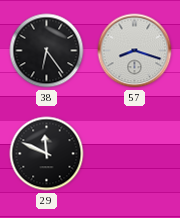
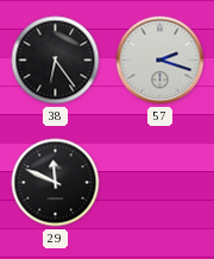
57: 8:18 -> 2:18 (160, 61)
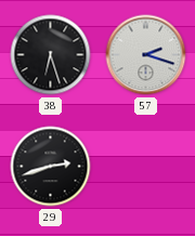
38: 6:24 -> 6:27 (51, 55)
29: 11:49 -> 2:42 (51, 167)
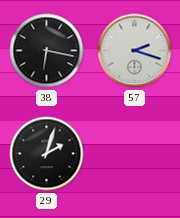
38: 6:27 -> 6:17 (47, 51)
29: 2:42 -> 2:03 (47, 154)
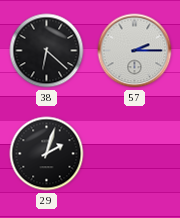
38: 6:17 -> 6:22 (47, 51)
57: 2:18 -> 2:15 (135, 51)
